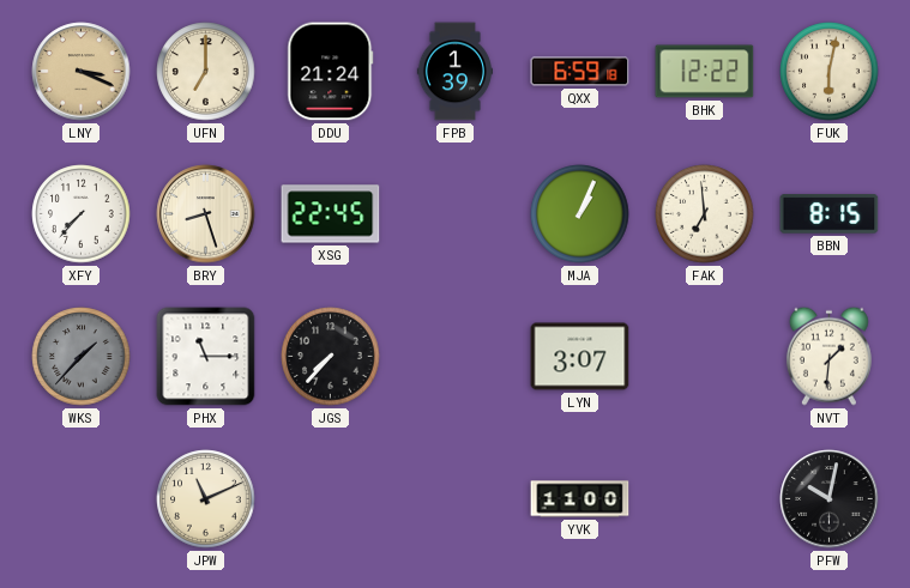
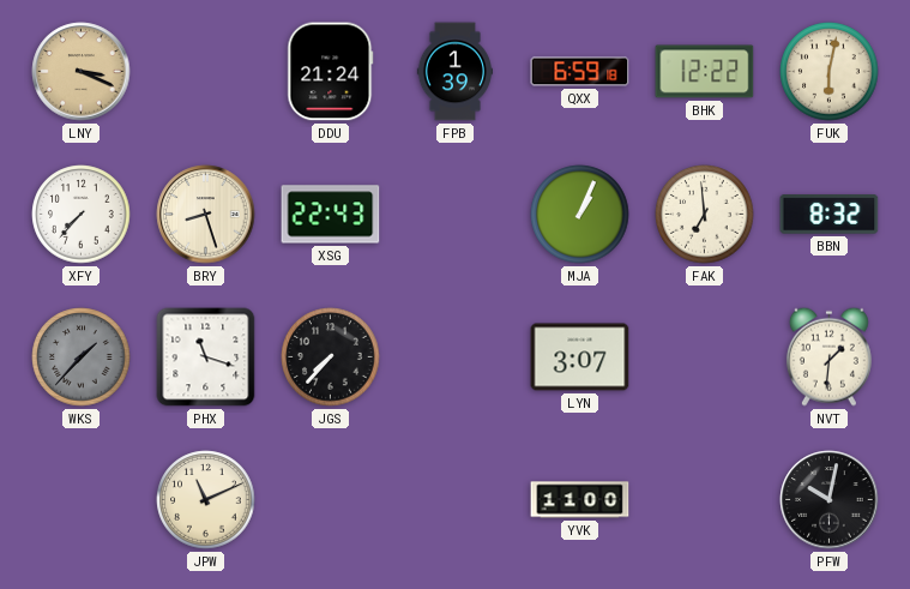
UFN: 7:00 -> none (206, 72)
XSG: 22:45 -> 22:43 (331, 215)
BBN: 8:15 -> 8:32 (830, 215)
PHX: 11:15 -> 11:18 (206, 357)
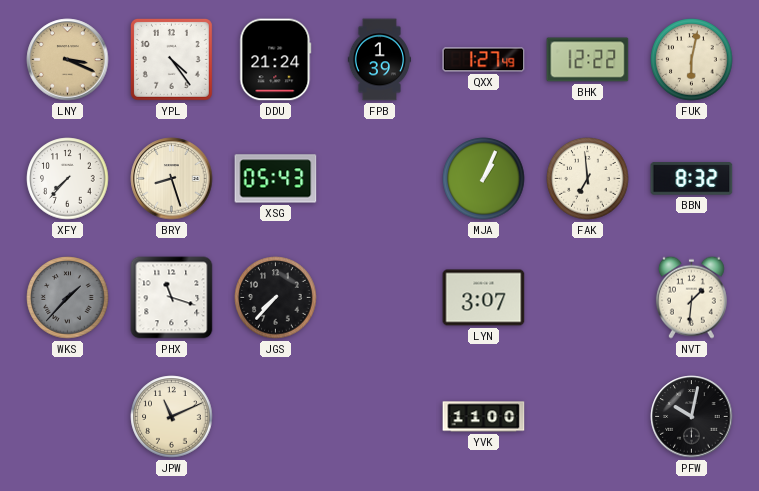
YPL: none -> 4:24 (171, 59)
QXX: 6:59 -> 1:27 (484, 60)
XSG: 22:43 -> 05:43 (276, 179)
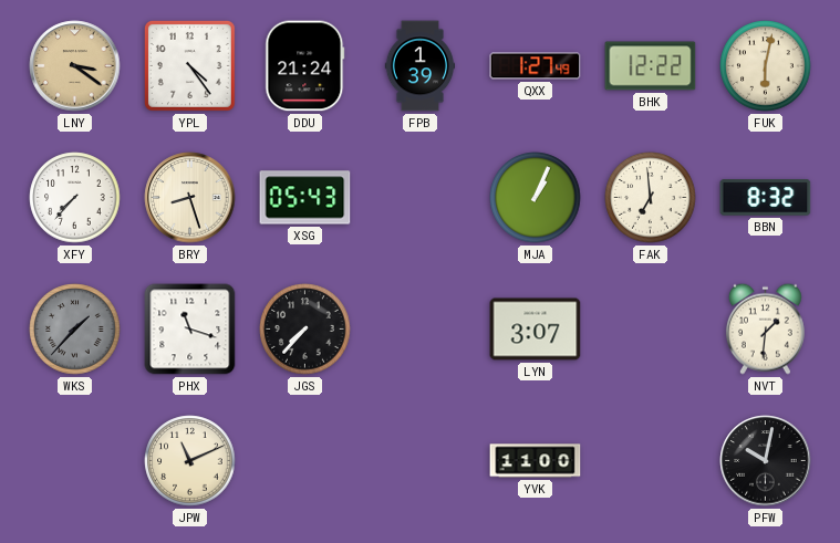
LNY: 3:19 -> 3:21 (75, 66)
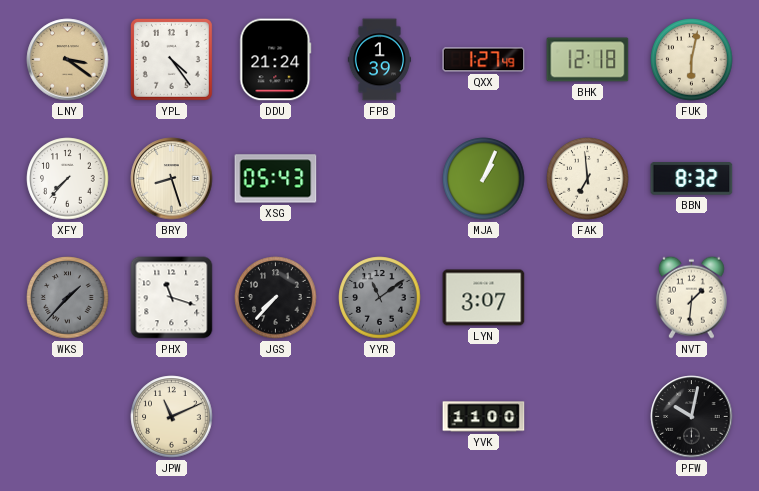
BHK: 12:22 -> 12:18 (588, 60)
YYR: none -> 11:09 (380, 298)
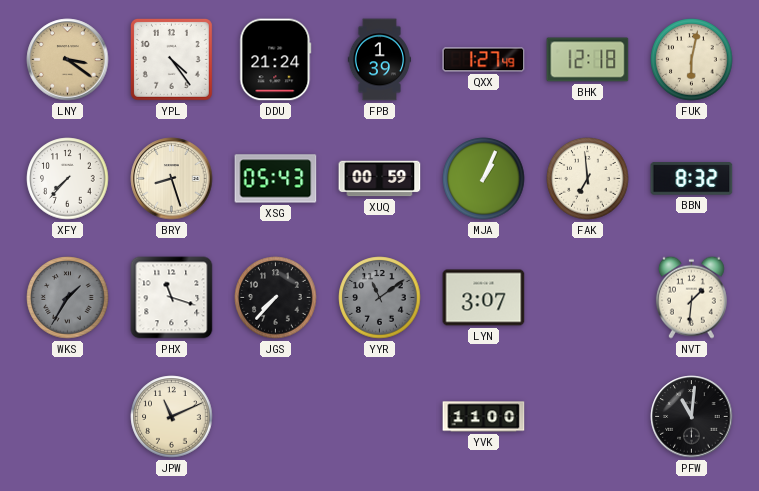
XUQ: none -> 00:59 (380, 179)
WKS: 1:37 -> 1:35 (68, 298)
PFW: 10:02 -> 11:01 (692, 417)
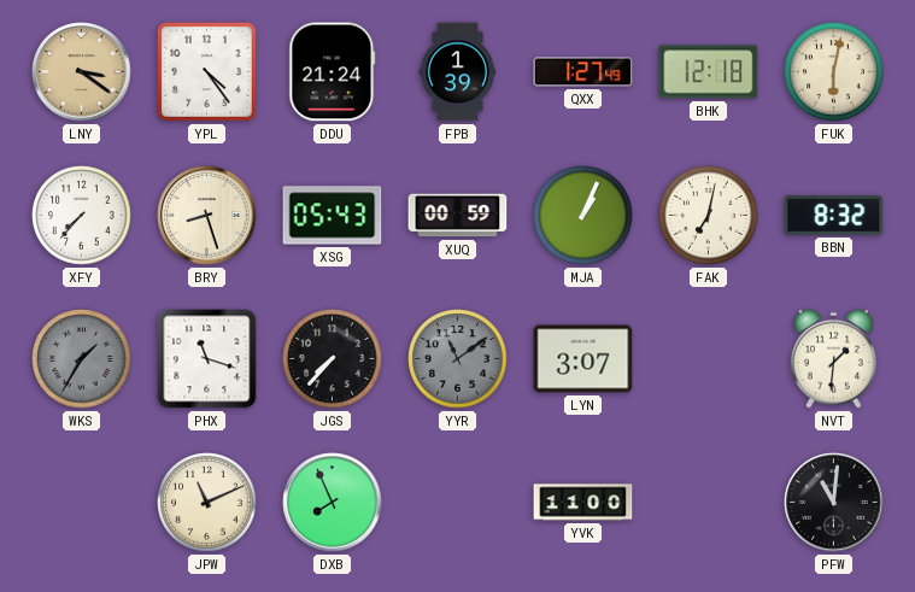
FAK: 6:59 -> 7:02 (709, 216)
DXB: none -> 7:56 (333, 503)
